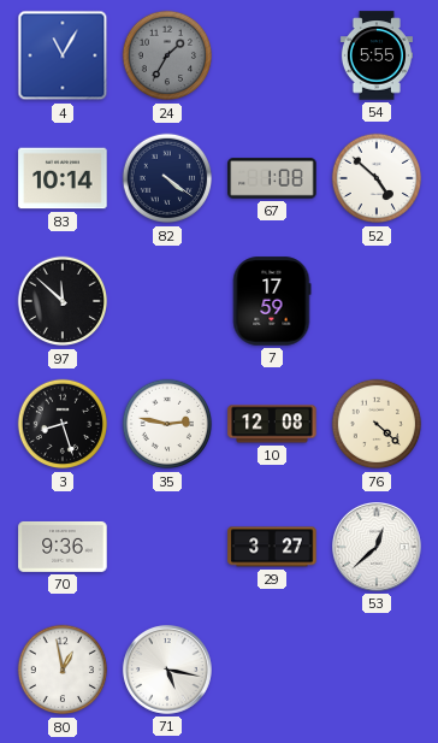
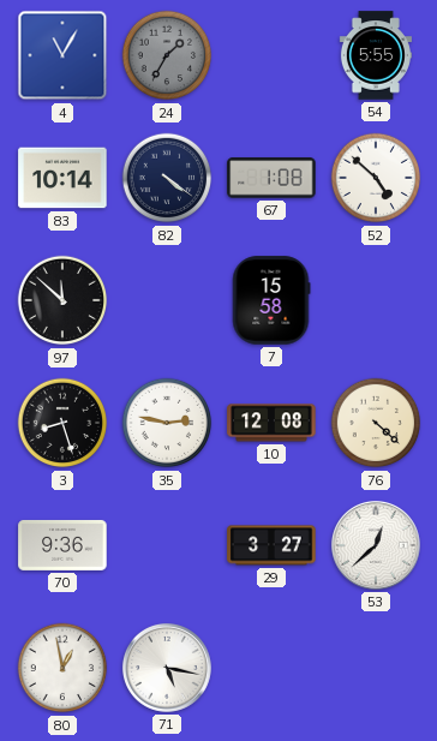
7: 17:59 -> 15:58 (271, 300)
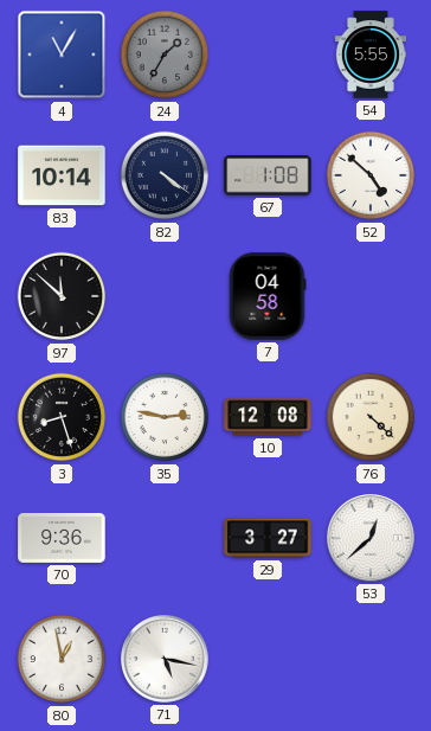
7: 15:58 -> 04:58 (268, 296)
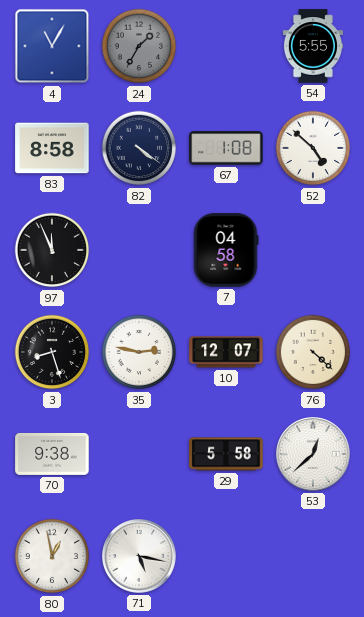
83: 10:14 -> 8:58 (52, 148)
97: 11:52 -> 11:56 (52, 250)
10: 12:08 -> 12:07 (226, 352)
70: 9:36 -> 9:38 (52, 454)
29: 3:27 -> 5:58 (226, 454)
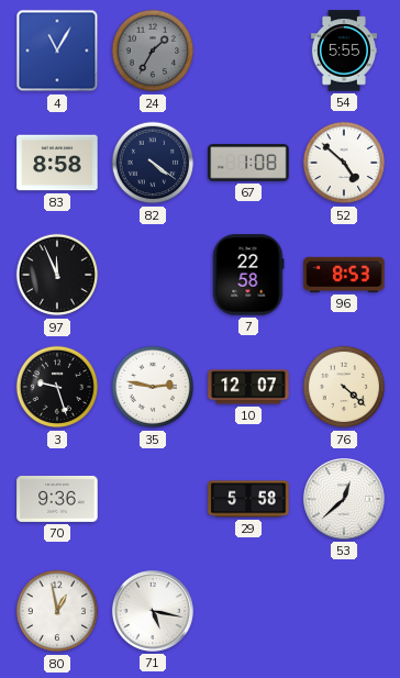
7: 04:58 -> 22:58 (248, 275)
96: none -> 8:53 (344, 275)
3: 8:27 -> 9:27 (57, 387)
70: 9:38 -> 9:36 (57, 499)
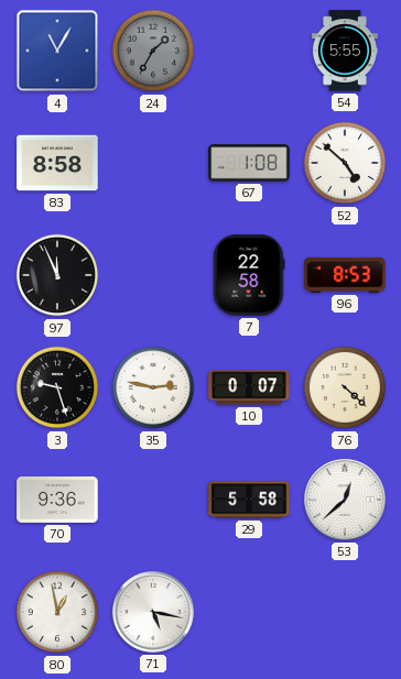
82: 4:21 -> none (153, 163)
10: 12:07 -> 0:07 (249, 387)
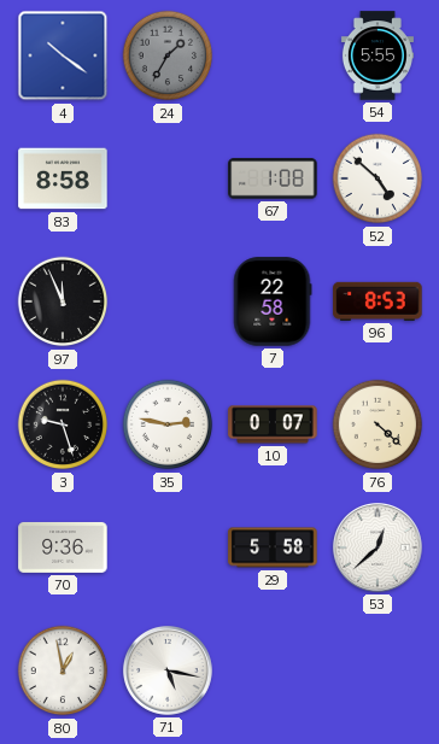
4: 11:05 -> 10:21 (63, 55)
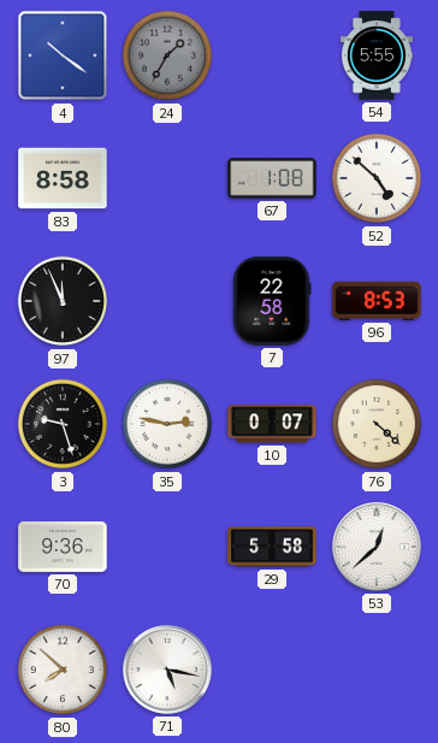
80: 12:58 -> 7:52 (63, 670)
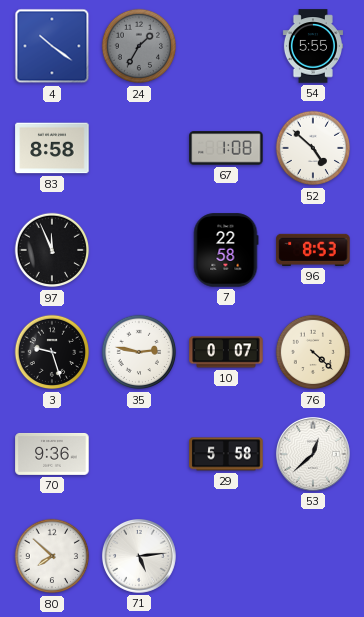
71: 5:17 -> 5:14 (139, 557)
